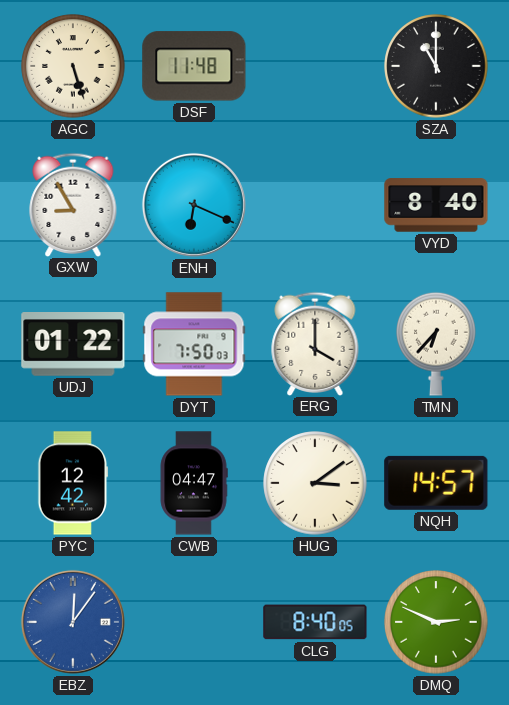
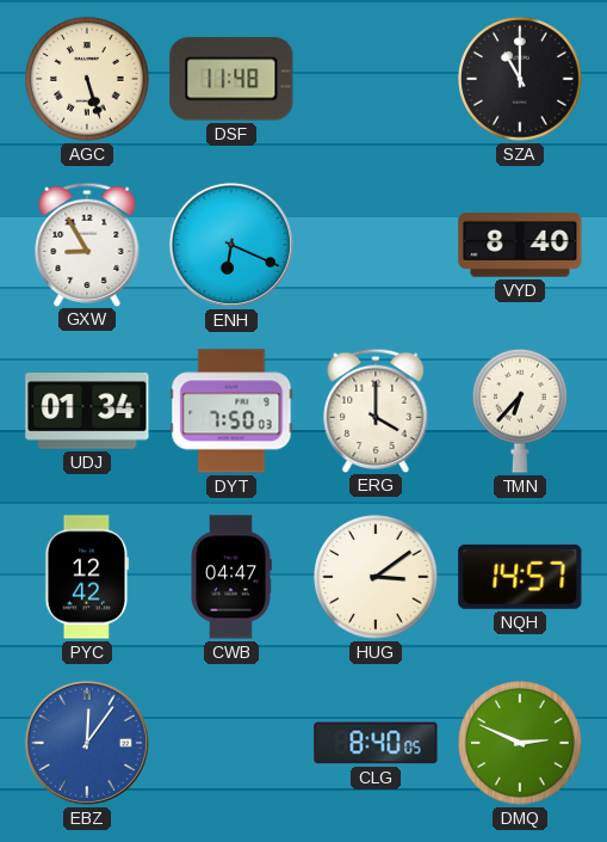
UDJ: 01:22 -> 01:34 (87, 411)
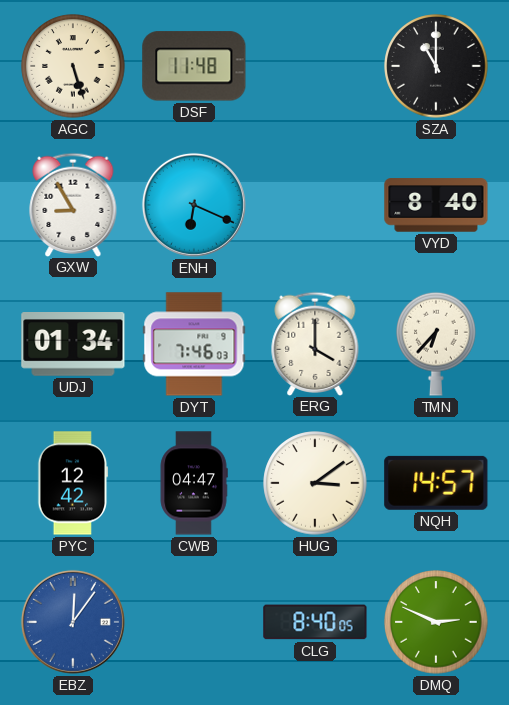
DYT: 7:50 -> 7:46 (194, 344)
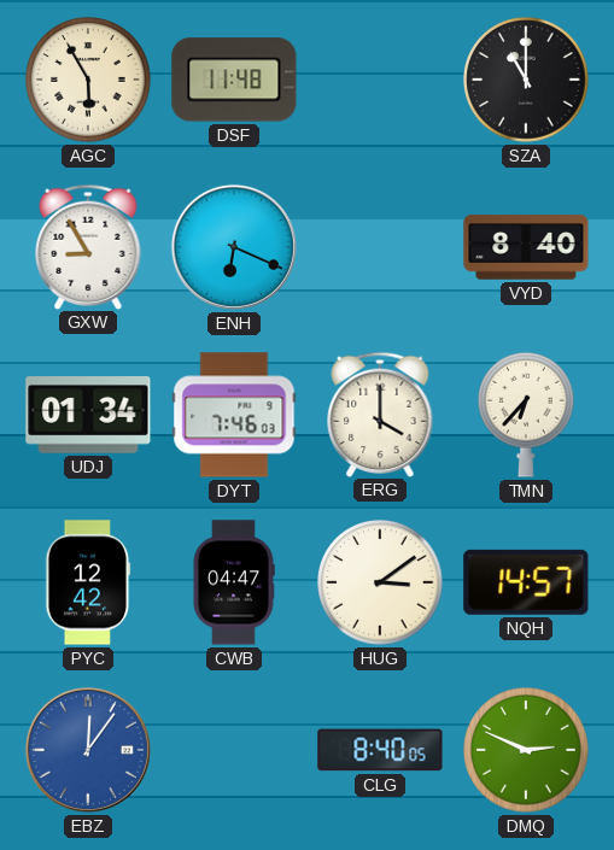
AGC: 5:27 -> 5:55 (88, 80)
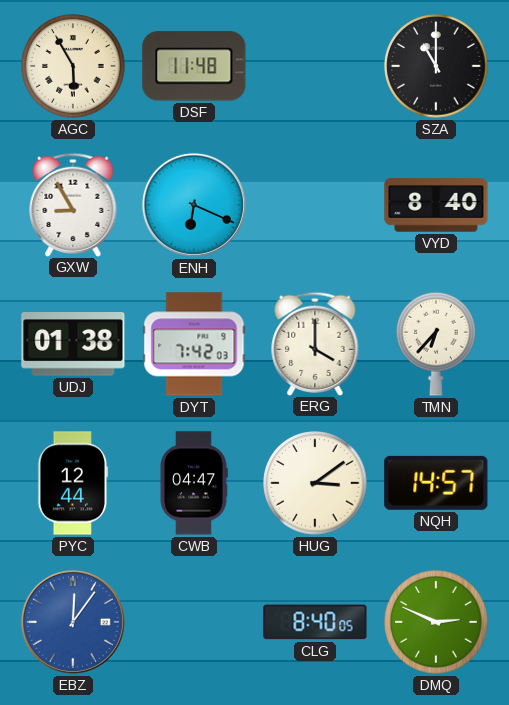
UDJ: 01:34 -> 01:38 (73, 344)
DYT: 7:46 -> 7:42 (194, 344)
PYC: 12:42 -> 12:44 (73, 483)
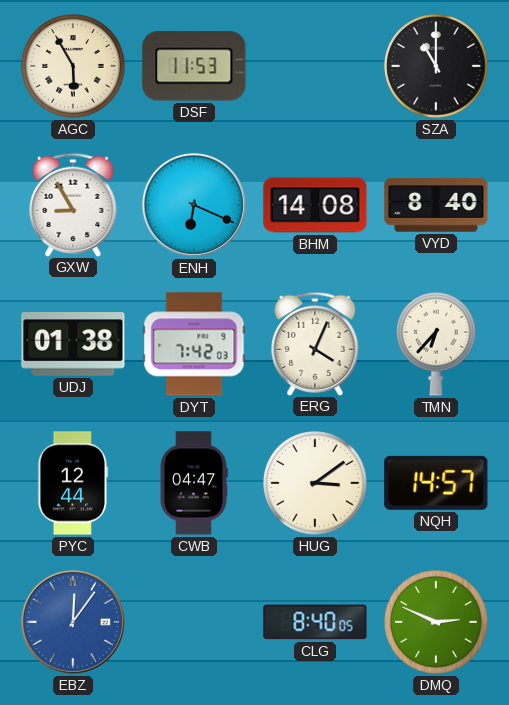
DSF: 11:48 -> 11:53 (194, 66)
BHM: none -> 14:08 (315, 205)
ERG: 4:00 -> 4:04 (315, 343)
